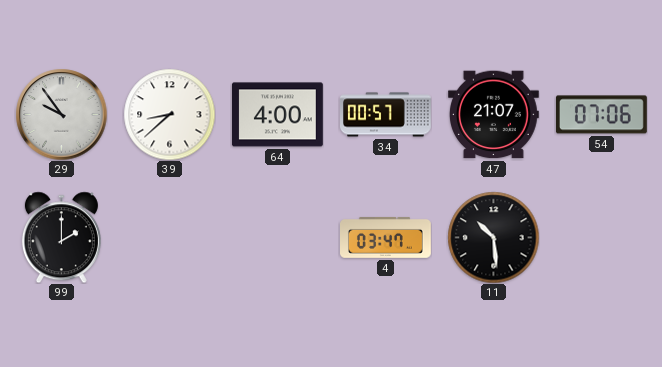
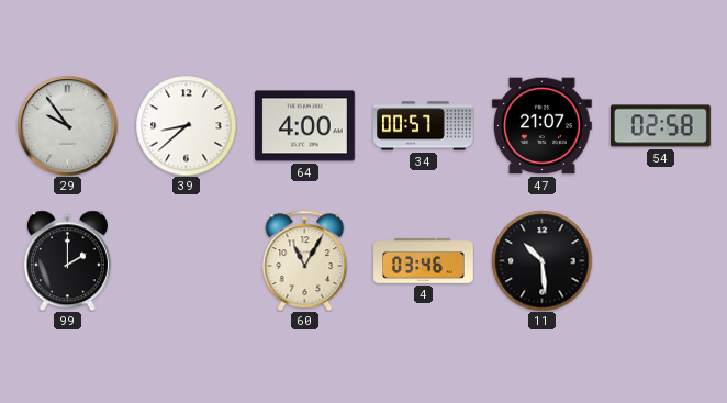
54: 07:06 -> 02:58 (660, 126)
60: none -> 11:05 (305, 260)
4: 03:47 -> 03:46 (424, 260)
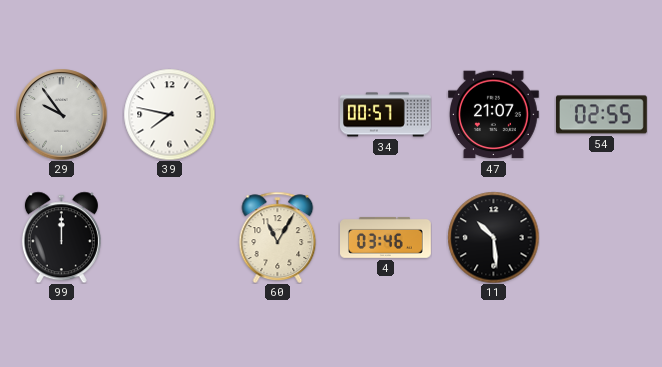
39: 8:38 -> 7:47 (169, 114)
64: 4:00 -> none (304, 126)
54: 02:58 -> 02:55 (601, 115)
99: 2:00 -> 12:00 (61, 237)
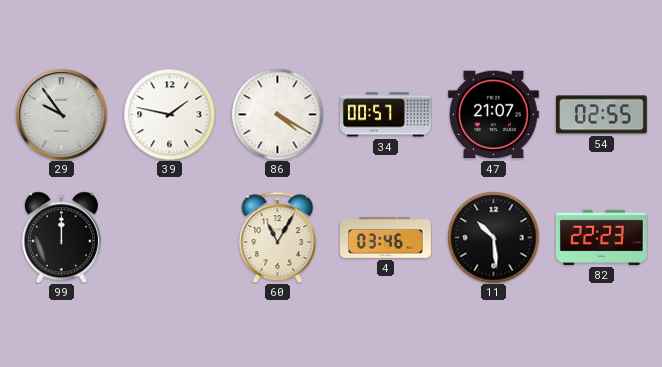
39: 7:47 -> 1:47 (169, 114)
86: none -> 4:20 (277, 114)
82: none -> 22:23 (601, 237)
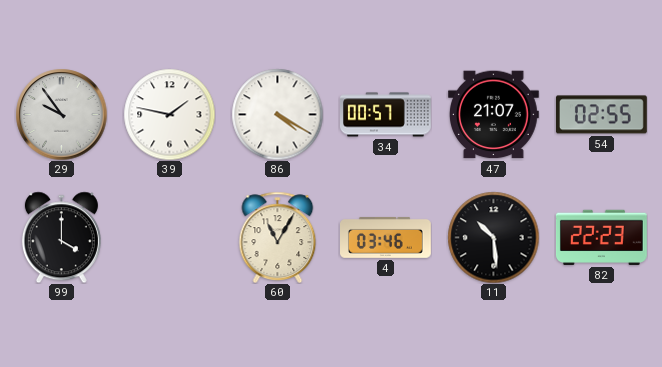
99: 12:00 -> 4:00 (61, 237)
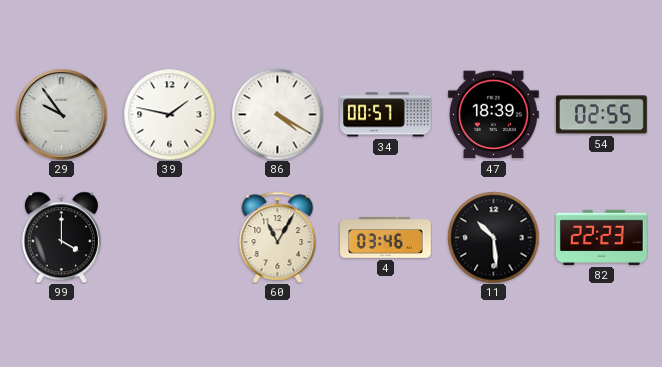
47: 21:07 -> 18:39 (493, 115)
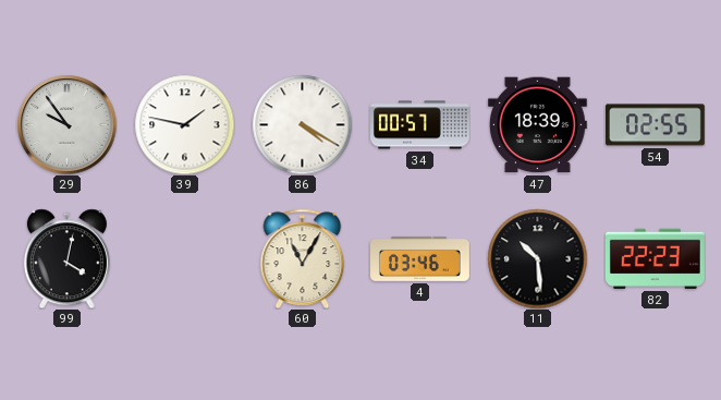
99: 4:00 -> 4:02 (66, 258)
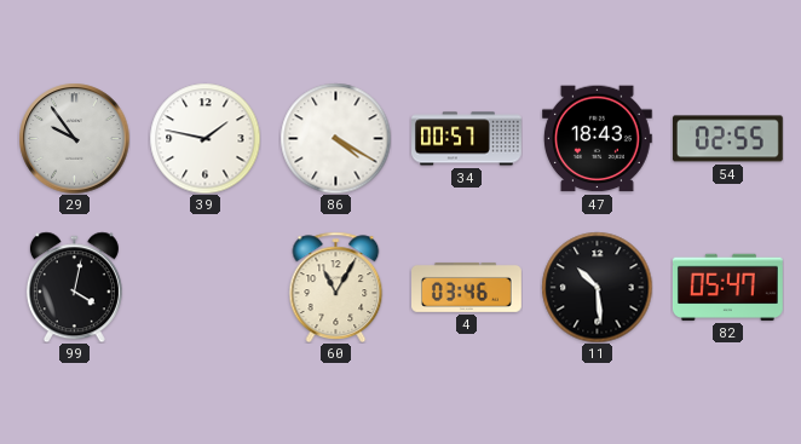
47: 18:39 -> 18:43 (597, 139)
82: 22:23 -> 05:47 (727, 287)
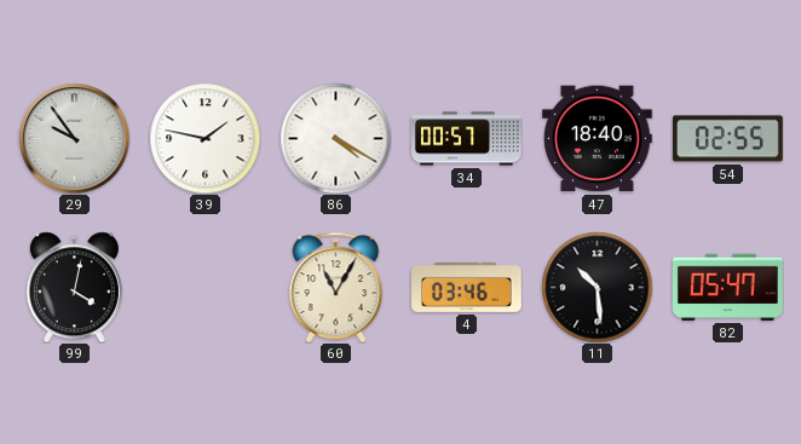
47: 18:43 -> 18:40 (597, 139)
